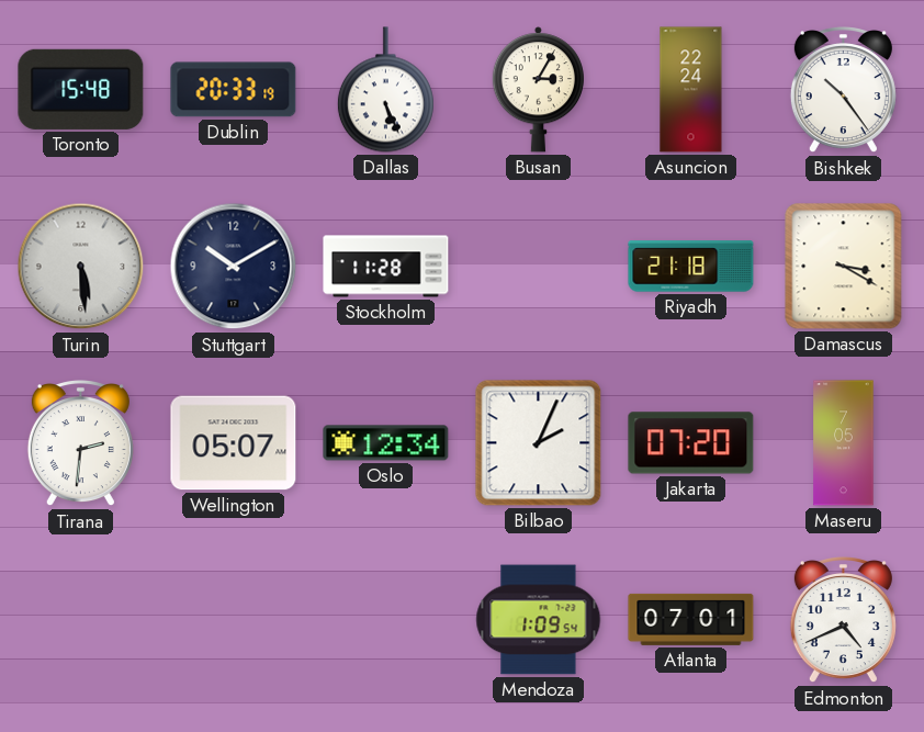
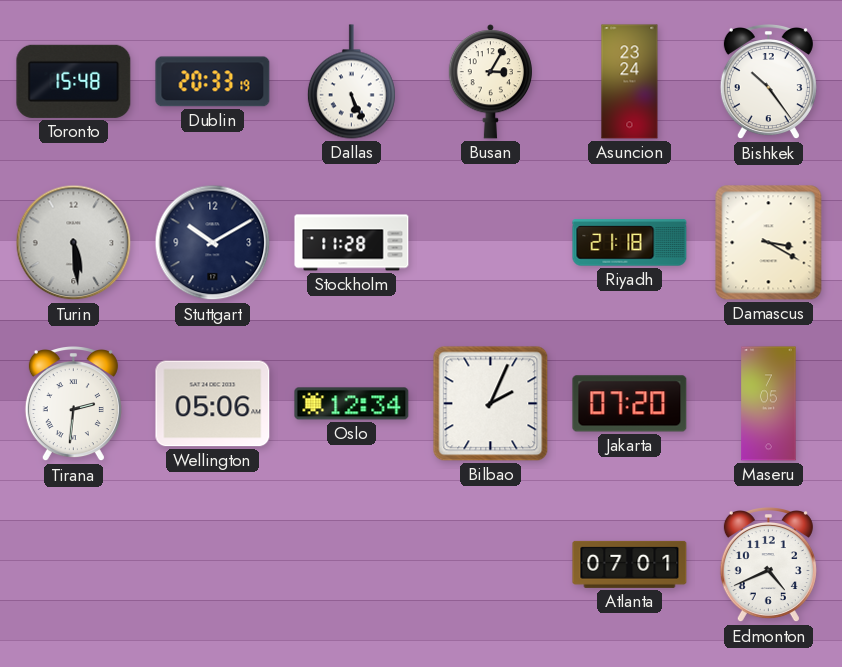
Asuncion: 22:24 -> 23:24 (630, 82)
Wellington: 05:07 -> 05:06 (213, 404)
Mendoza: 1:09 -> none (539, 620)
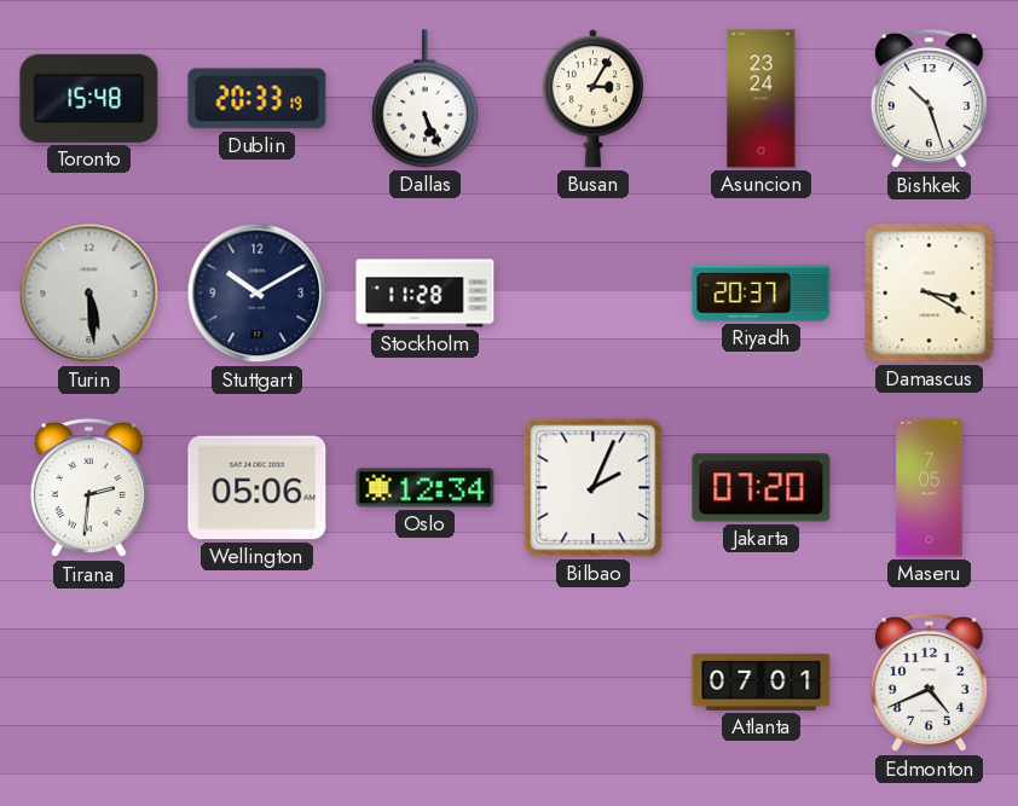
Bishkek: 10:24 -> 10:27 (929, 100)
Riyadh: 21:18 -> 20:37 (762, 294)
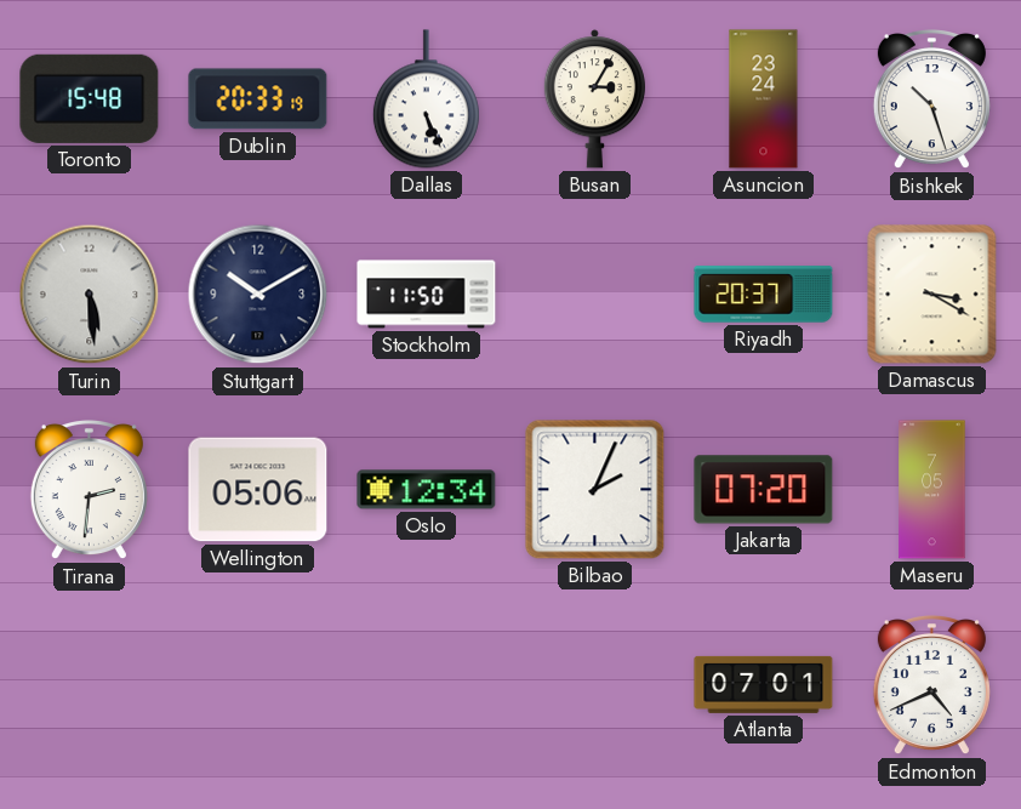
Stockholm: 11:28 -> 11:50 (427, 295)
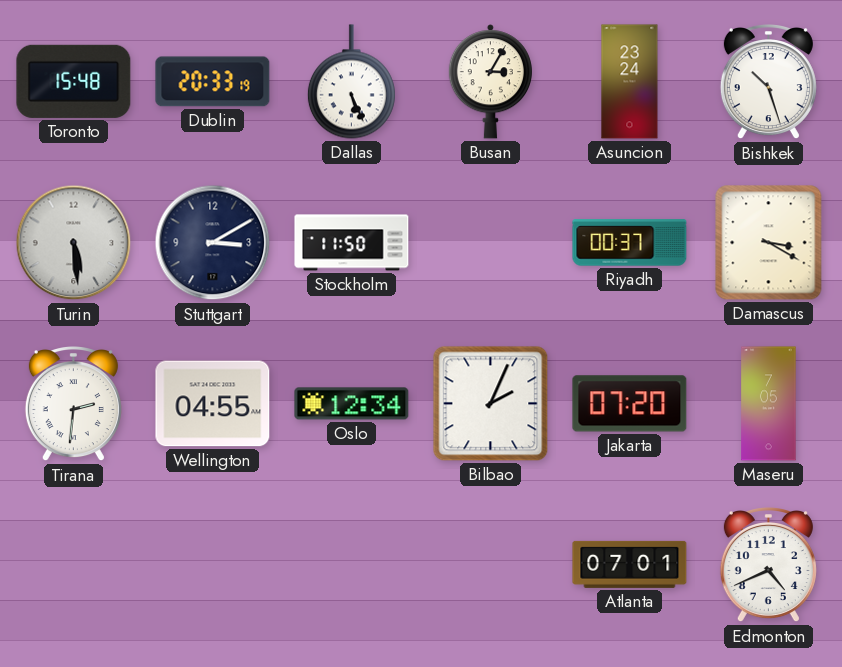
Stuttgart: 10:10 -> 3:10 (213, 243)
Riyadh: 20:37 -> 00:37 (630, 243)
Wellington: 05:06 -> 04:55 (213, 404)
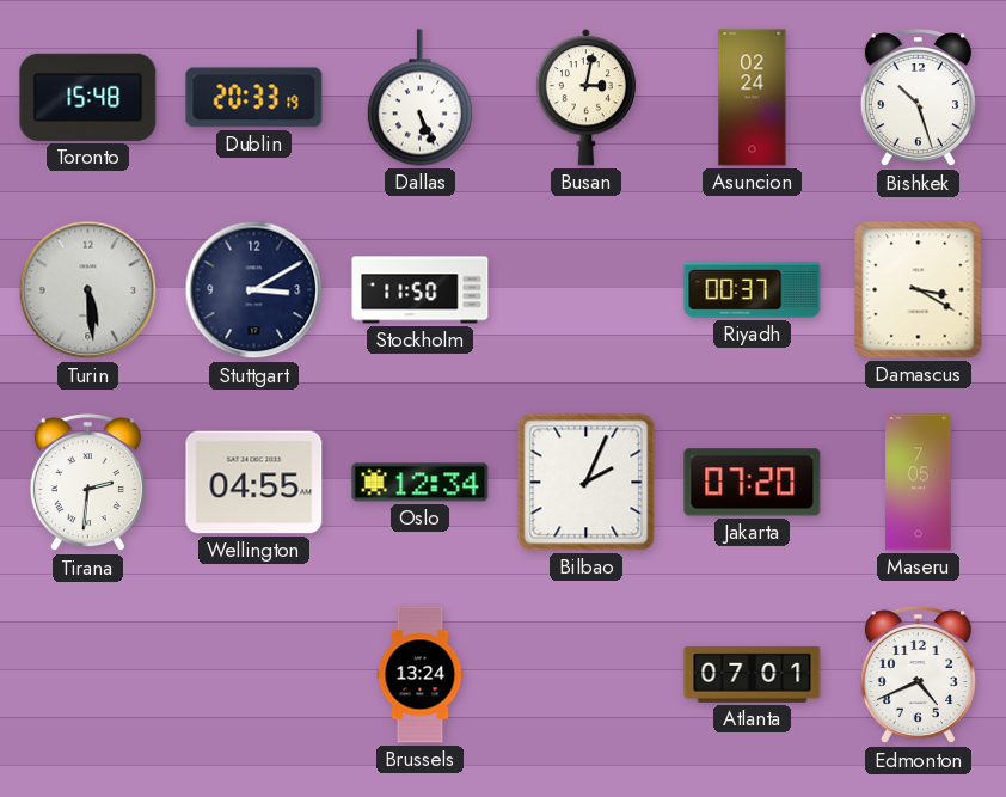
Busan: 3:05 -> 3:02 (585, 98)
Asuncion: 23:24 -> 02:24 (753, 98)
Brussels: none -> 13:24 (421, 675)
